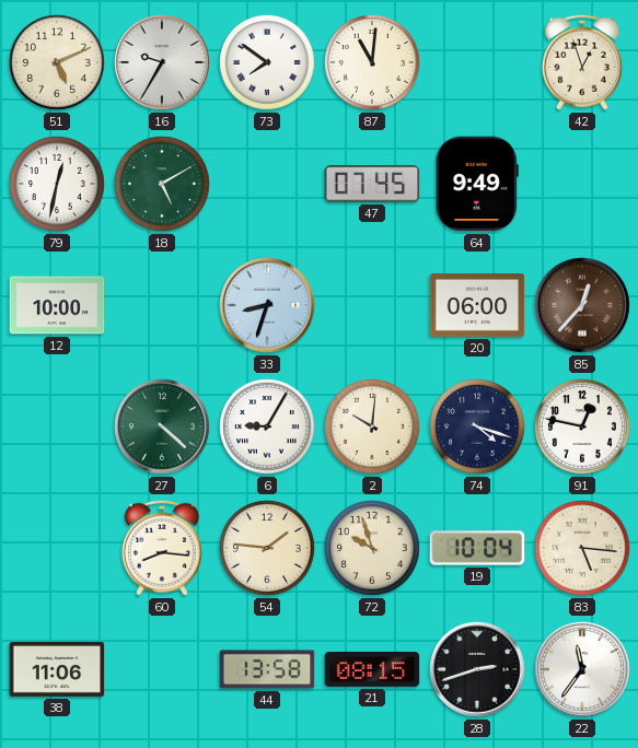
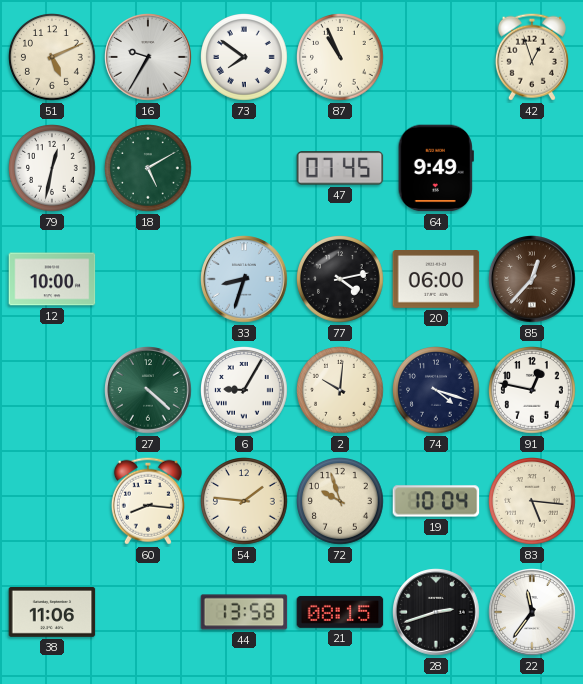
87: 11:01 -> 10:56 (341, 58)
77: none -> 4:13 (341, 280)
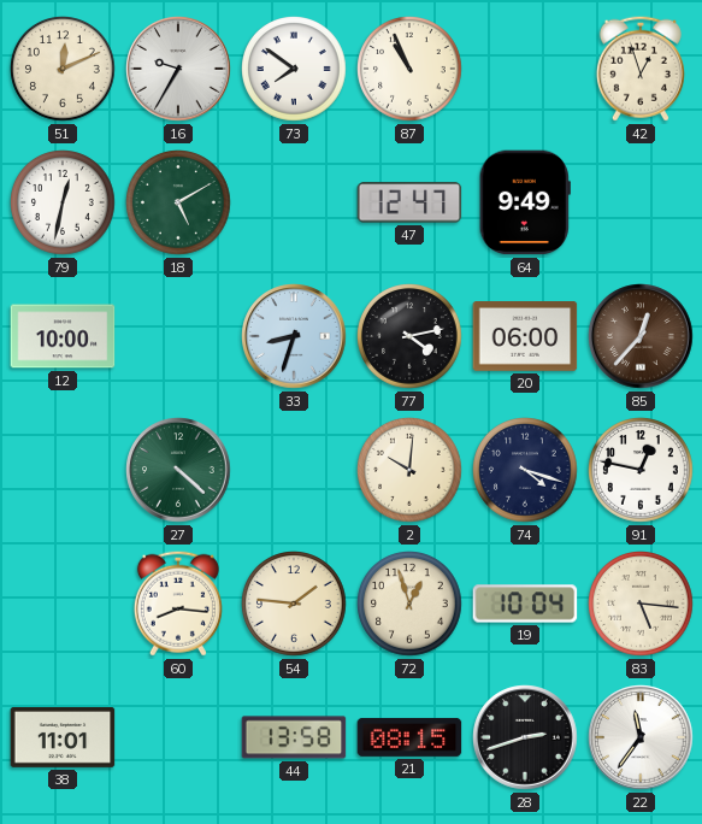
51: 5:11 -> 12:11 (64, 70)
47: 07:45 -> 12:47 (409, 202)
6: 9:05 -> none (245, 391)
72: 9:57 -> 12:57 (411, 605)
38: 11:06 -> 11:01 (63, 737)
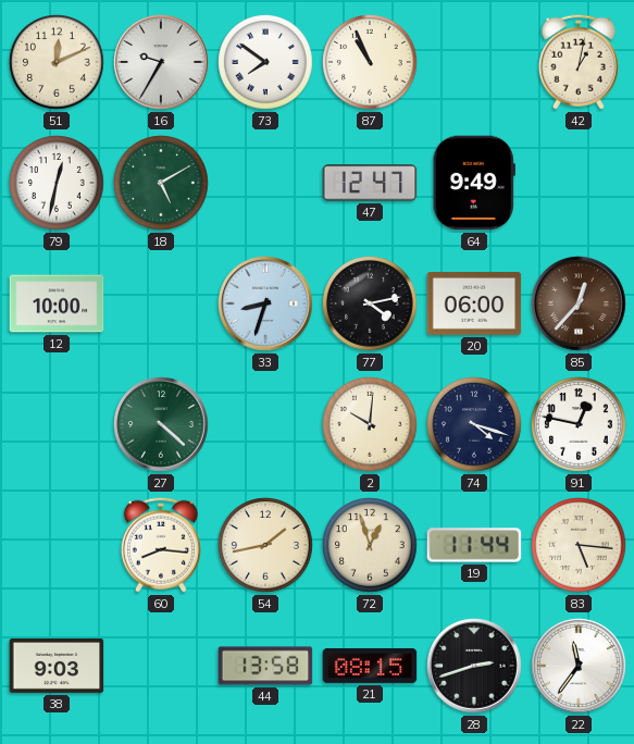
42: 12:57 -> 1:02 (579, 62)
54: 1:46 -> 1:43 (266, 546)
19: 10:04 -> 11:44 (474, 545)
38: 11:01 -> 9:03 (57, 666)
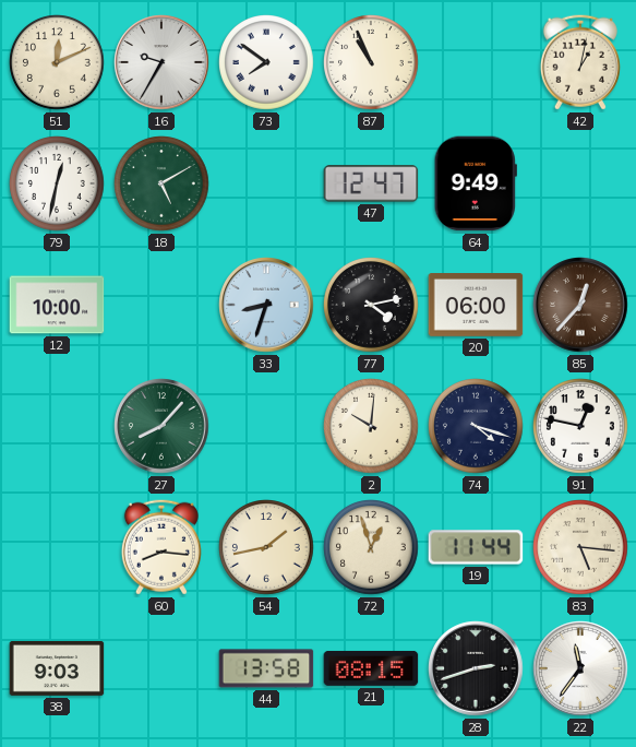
27: 4:22 -> 8:07 (161, 426)
